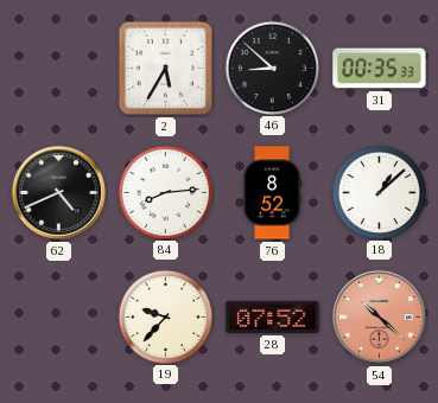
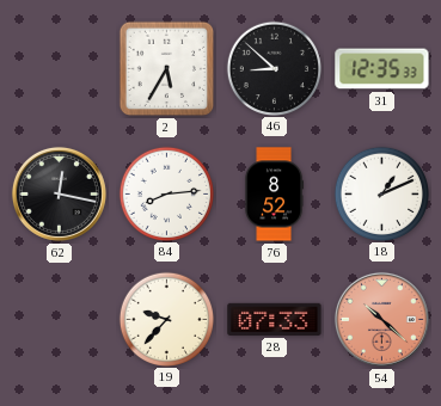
31: 00:35 -> 12:35 (382, 69)
62: 4:41 -> 12:17 (59, 193)
18: 1:08 -> 1:11 (381, 193)
28: 07:52 -> 07:33 (275, 319)
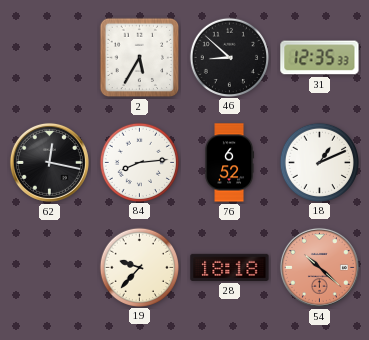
76: 8:52 -> 6:52 (230, 163)
28: 07:33 -> 18:18 (230, 267)
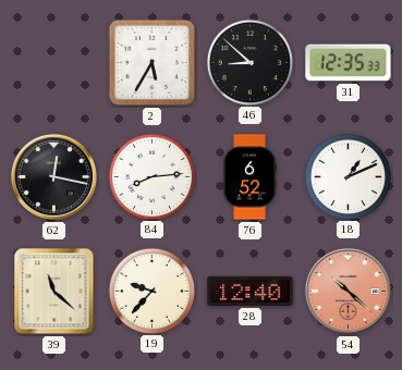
39: none -> 11:22 (54, 292)
28: 18:18 -> 12:40 (251, 291)
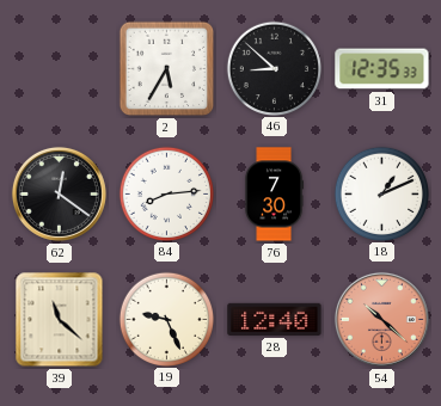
62: 12:17 -> 12:21 (59, 193)
76: 6:52 -> 7:30 (275, 195)
19: 9:37 -> 9:26 (166, 319)
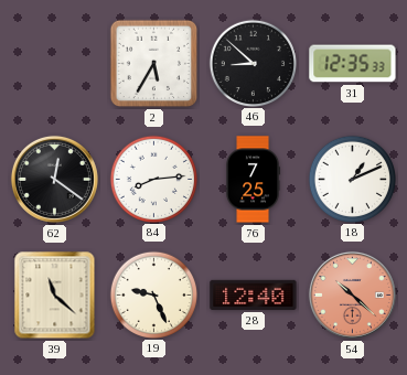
76: 7:30 -> 7:25 (254, 180)
